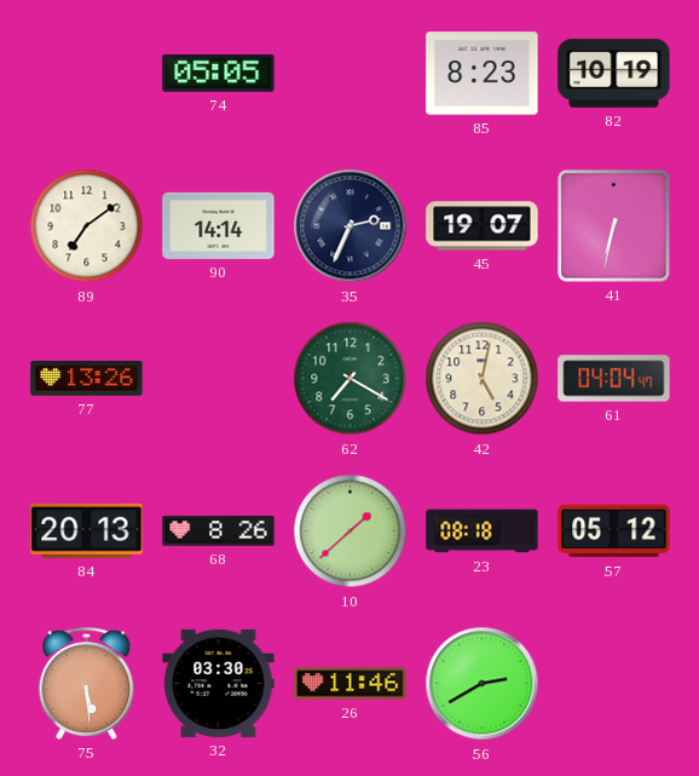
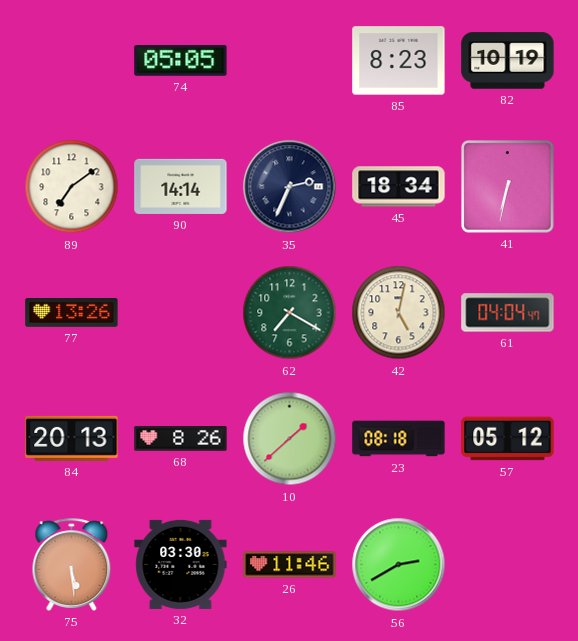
45: 19:07 -> 18:34 (399, 187)
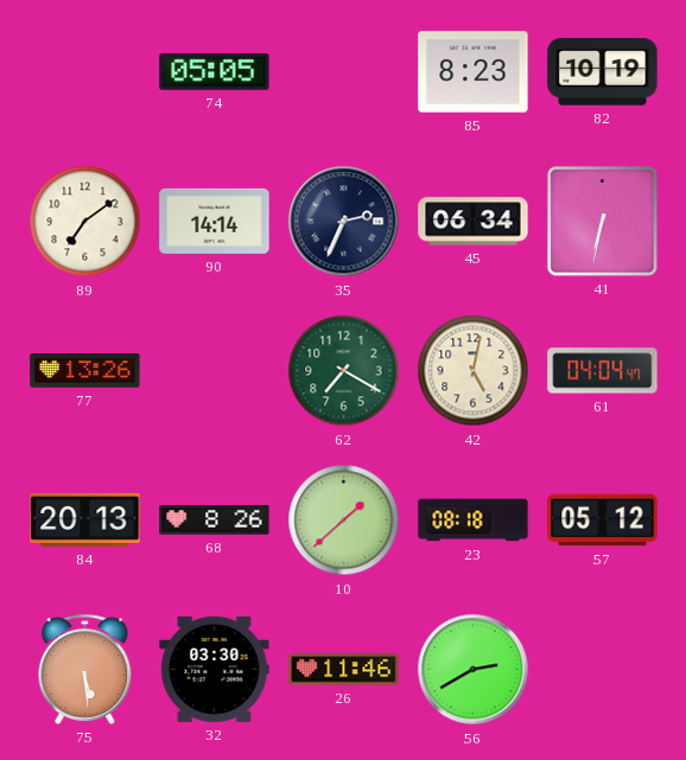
45: 18:34 -> 06:34 (474, 222)
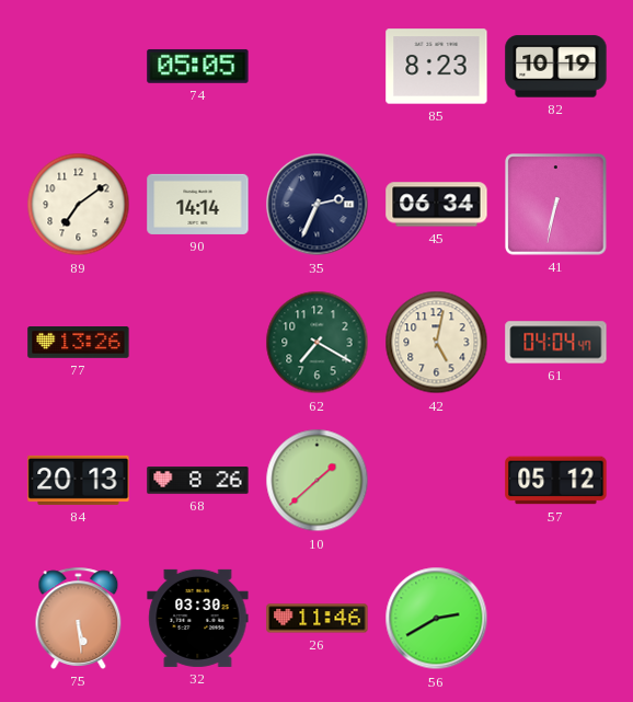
23: 08:18 -> none (474, 520)
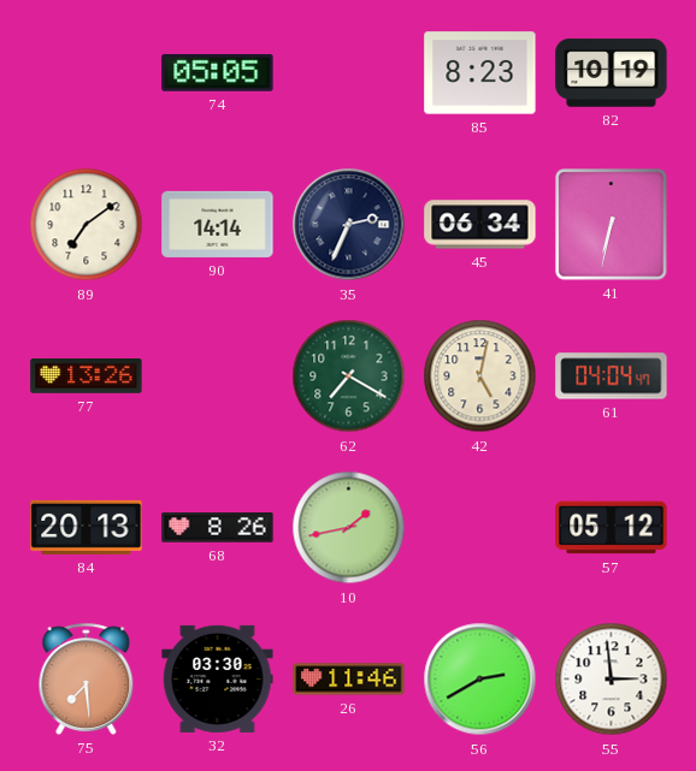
10: 1:38 -> 1:43 (349, 528)
75: 5:29 -> 7:29 (87, 678)
55: none -> 2:59 (612, 680)
